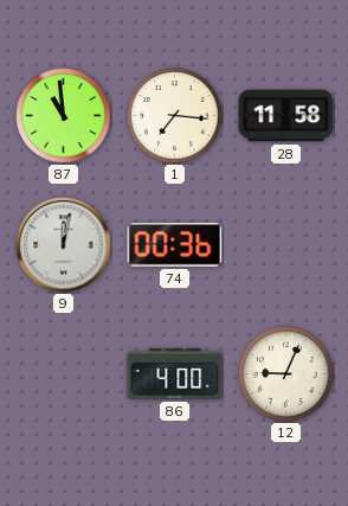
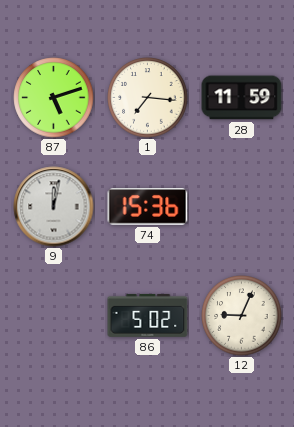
87: 10:59 -> 5:12 (54, 98)
28: 11:58 -> 11:59 (242, 98)
74: 00:36 -> 15:36 (148, 207)
86: 4:00 -> 5:02 (148, 315)
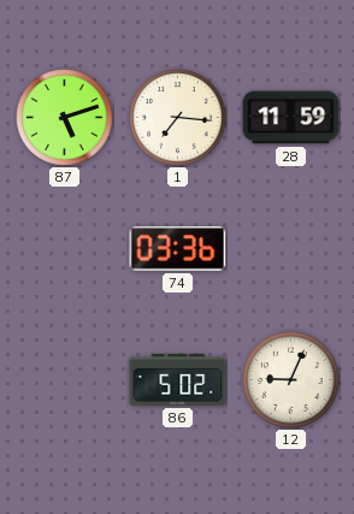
9: 12:02 -> none (54, 207)
74: 15:36 -> 03:36 (178, 249)
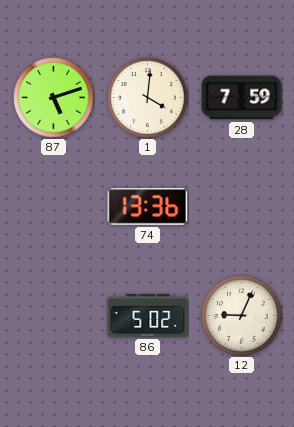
1: 7:16 -> 4:01 (148, 98)
28: 11:59 -> 7:59 (242, 98)
74: 03:36 -> 13:36 (148, 207)
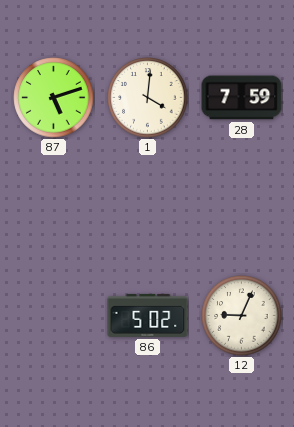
74: 13:36 -> none (148, 207)
